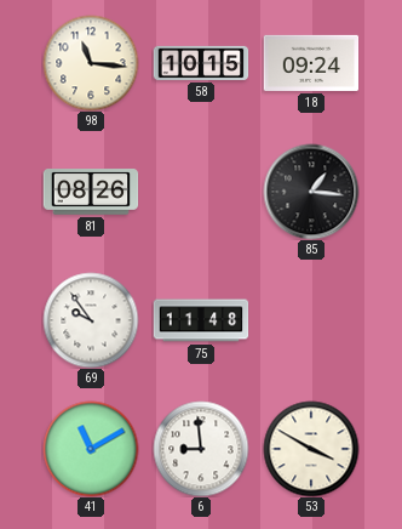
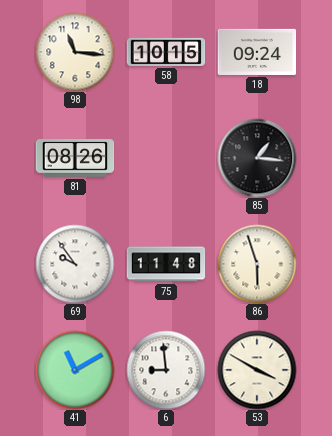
86: none -> 5:57 (257, 264)
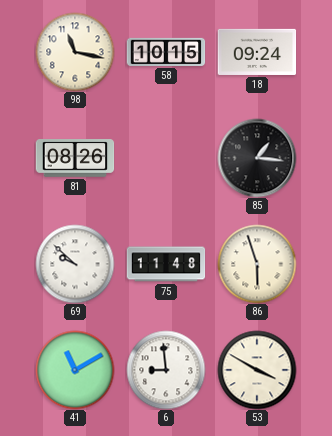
98: 11:16 -> 11:17 (75, 52)
69: 9:54 -> 9:52 (75, 264)
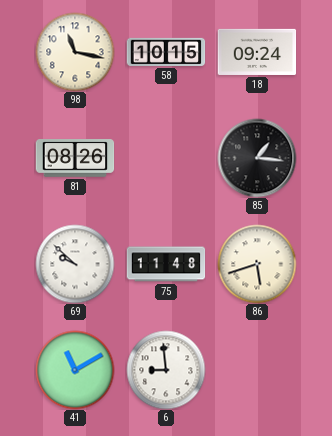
86: 5:57 -> 5:42 (257, 264)
53: 3:50 -> none (257, 370)
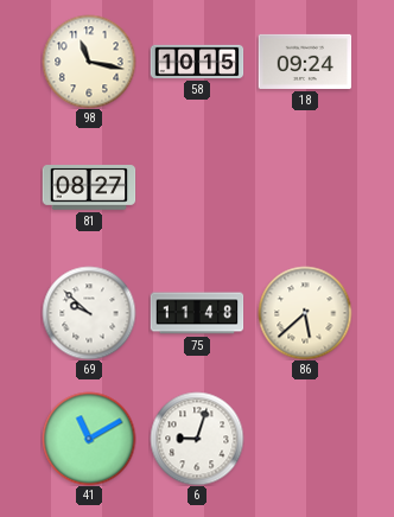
81: 08:26 -> 08:27 (89, 187)
85: 1:16 -> none (257, 158)
86: 5:42 -> 5:38 (305, 313)
6: 8:59 -> 9:03 (197, 439)
